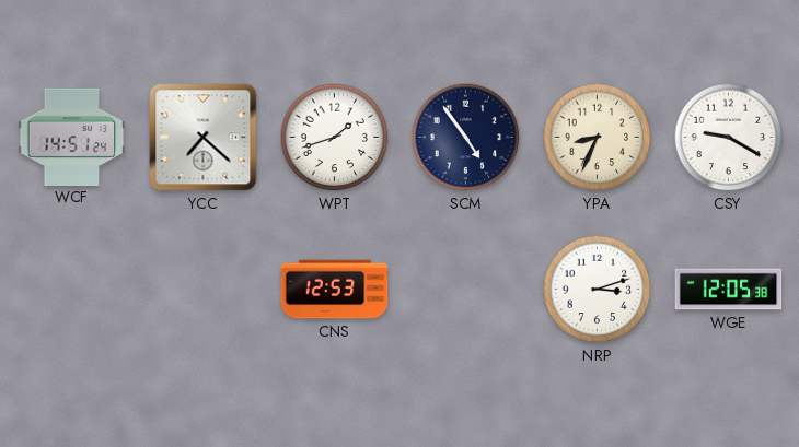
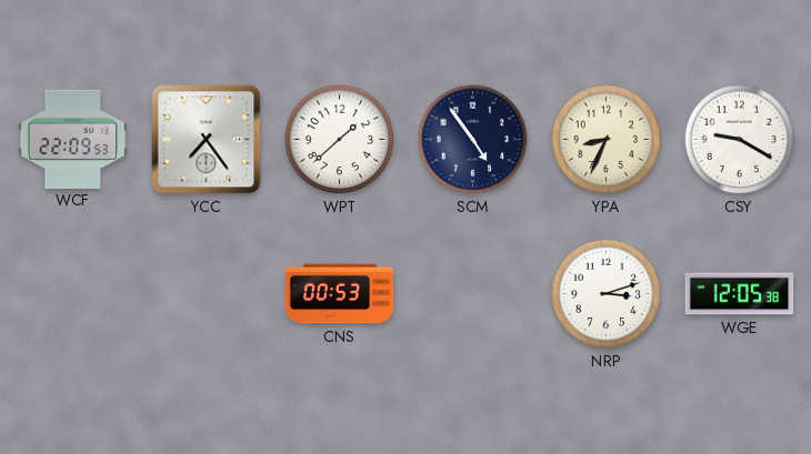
WCF: 14:51 -> 22:09 (73, 139)
YCC: 7:22 -> 7:24 (207, 140)
WPT: 1:42 -> 1:38 (340, 140)
CNS: 12:53 -> 00:53 (340, 294)
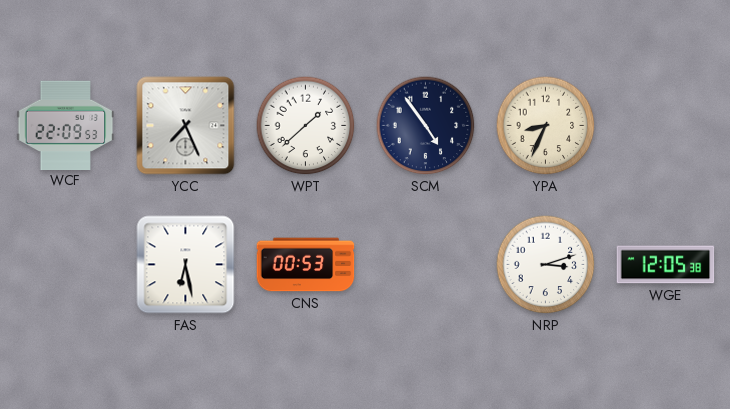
YCC: 7:24 -> 7:26 (186, 126)
CSY: 9:20 -> none (740, 140)
FAS: none -> 6:28 (186, 265)
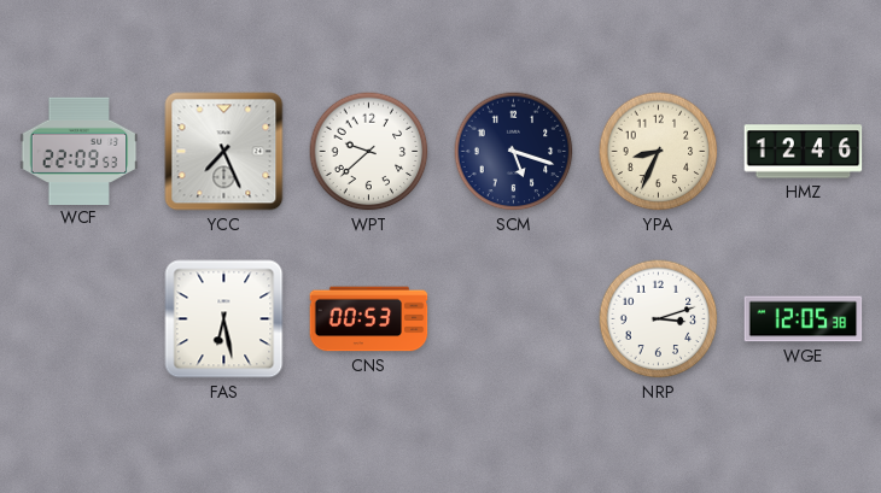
WPT: 1:38 -> 9:38 (369, 152)
SCM: 4:54 -> 5:18 (514, 152)
HMZ: none -> 12:46 (804, 152)
